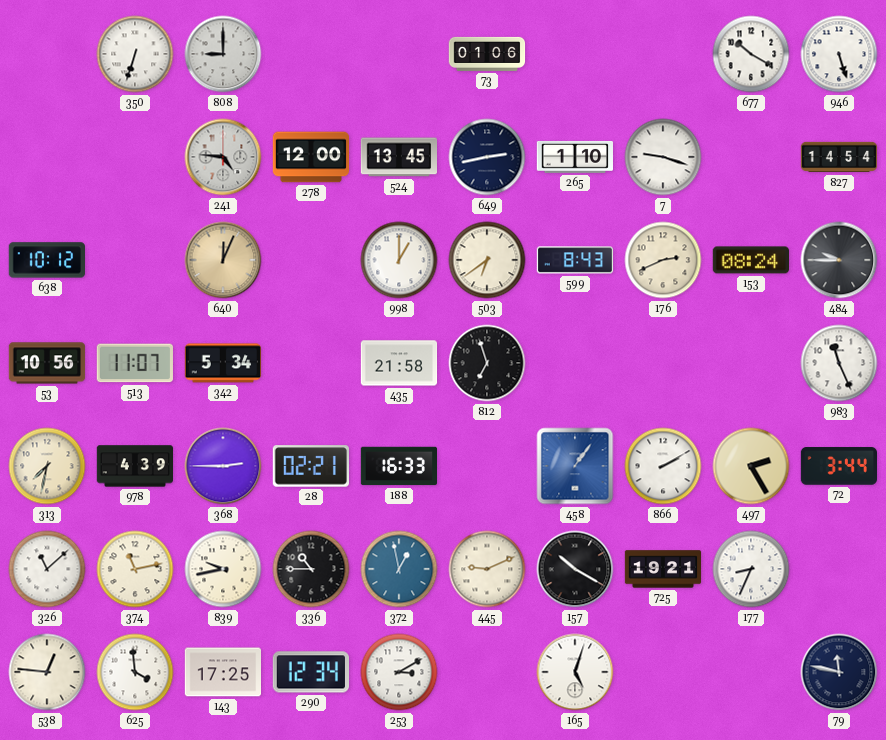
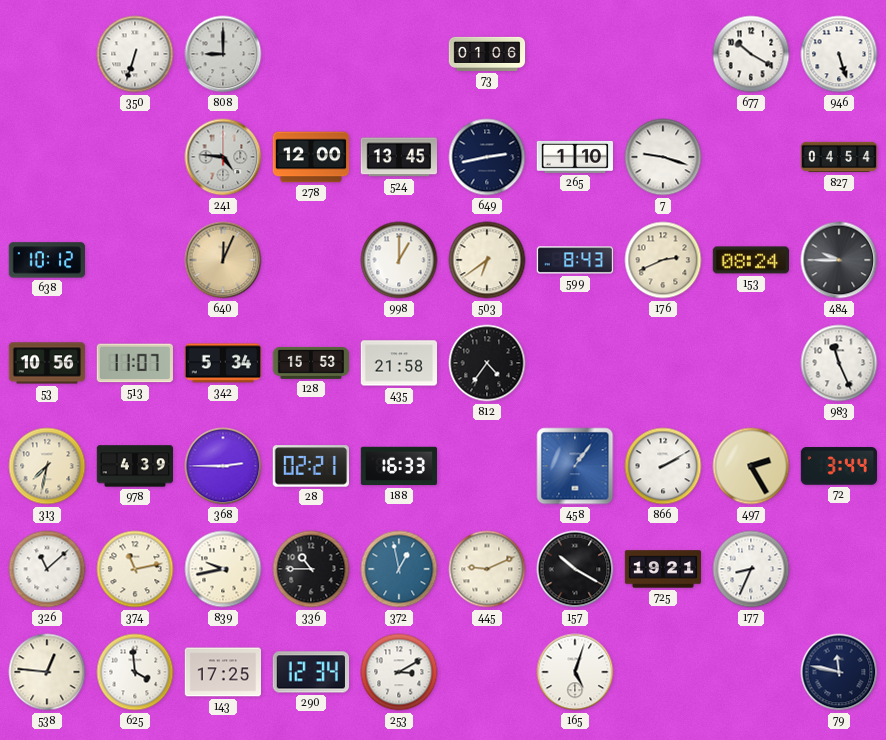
827: 14:54 -> 04:54 (839, 157)
128: none -> 15:53 (311, 363)
812: 6:57 -> 4:36 (487, 363)
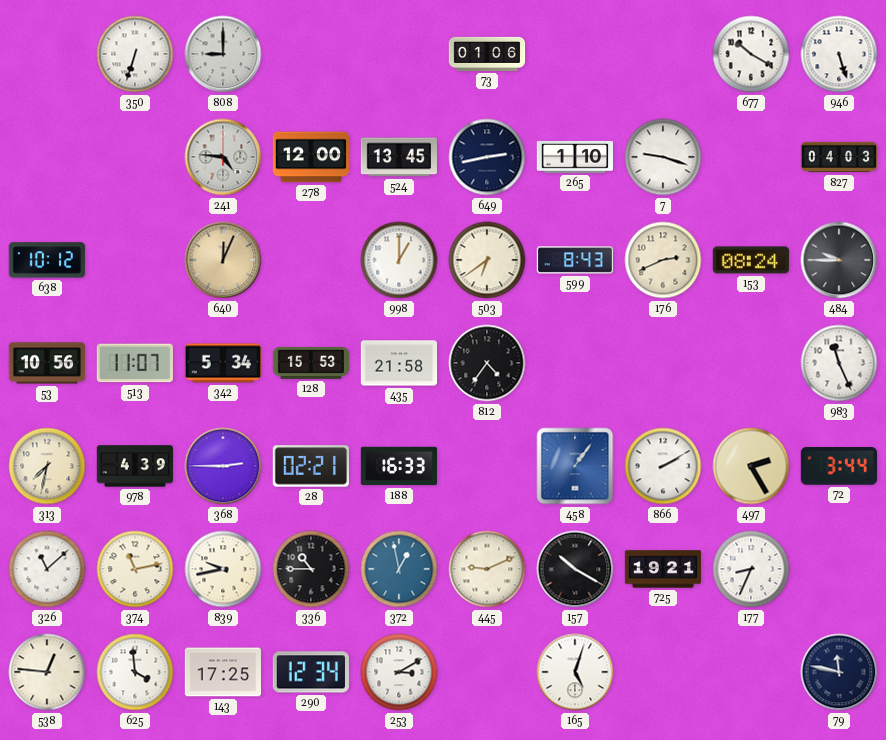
827: 04:54 -> 04:03 (839, 157)
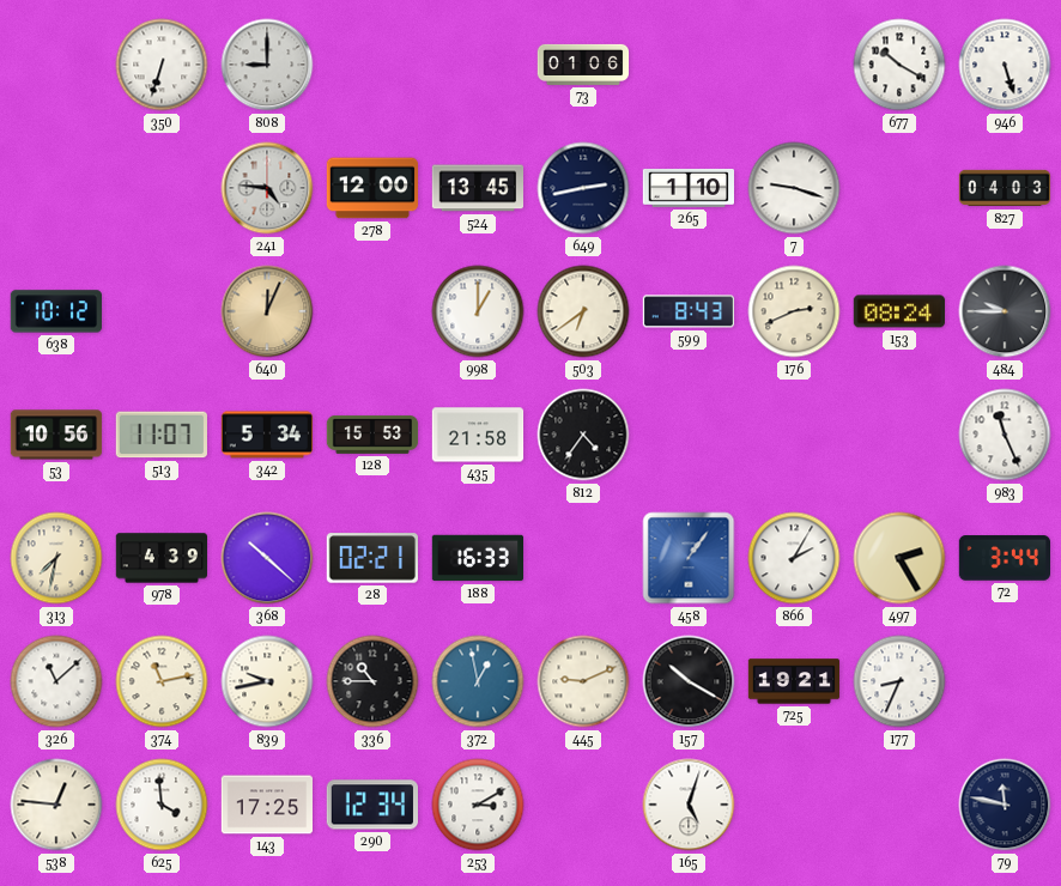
368: 2:45 -> 10:22 (267, 558)
866: 2:10 -> 2:05 (794, 558)
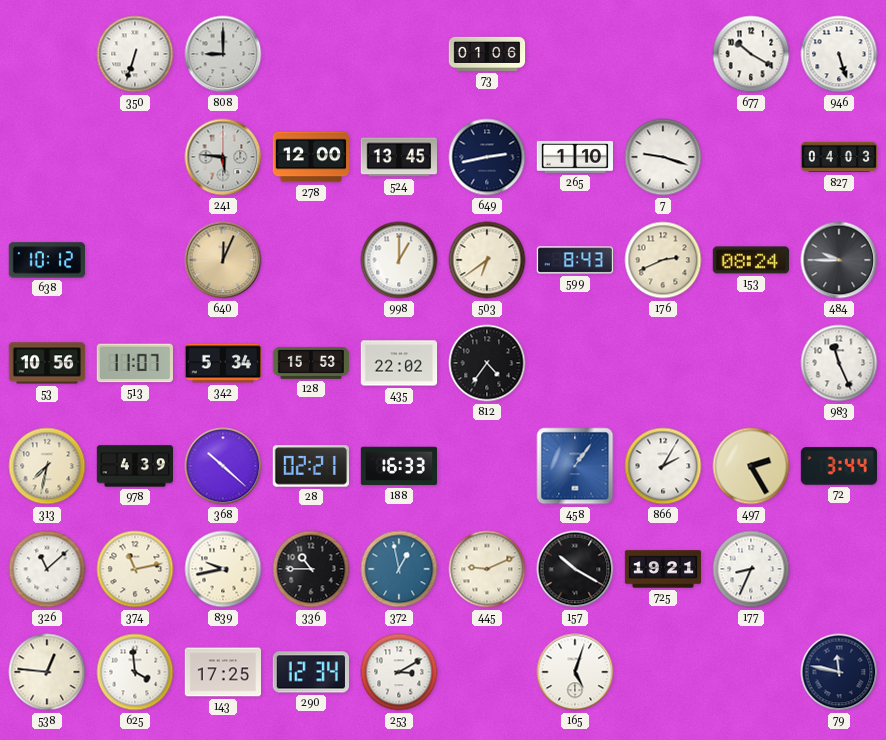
241: 4:46 -> 5:46 (223, 157)
435: 21:58 -> 22:02 (399, 363)
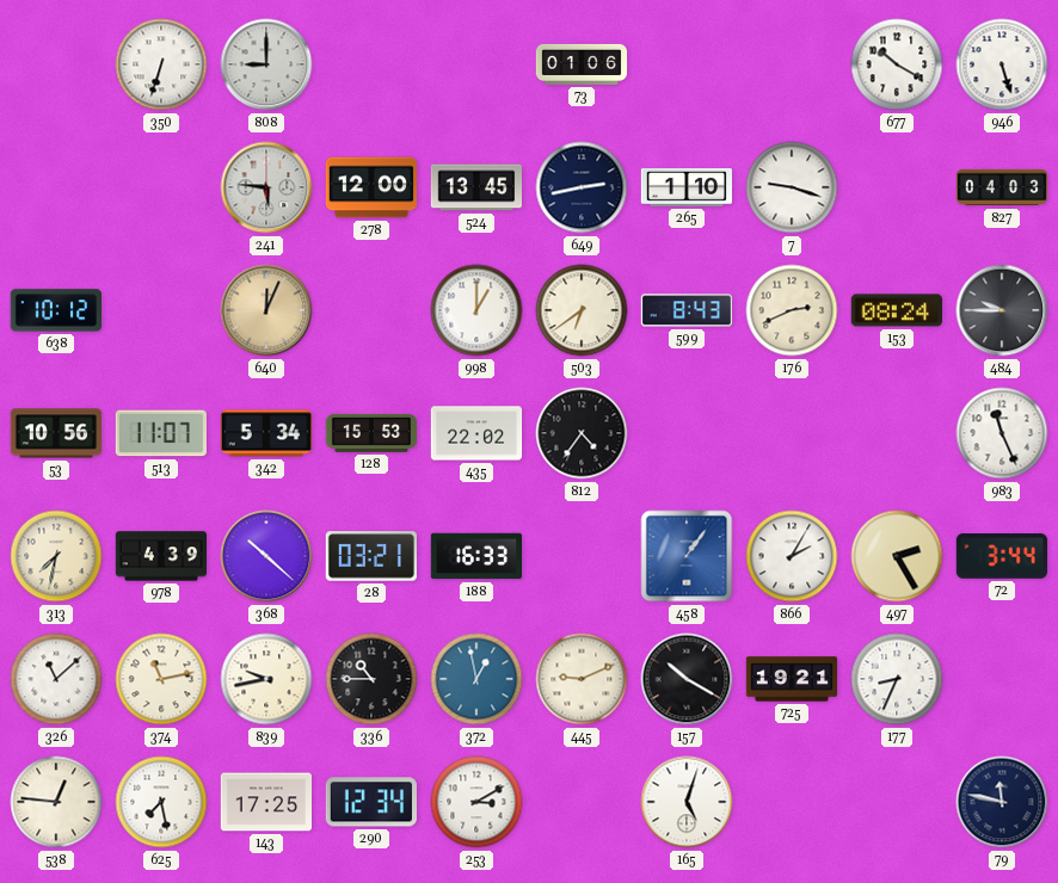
28: 02:21 -> 03:21 (370, 556)
625: 3:59 -> 7:28 (161, 802)
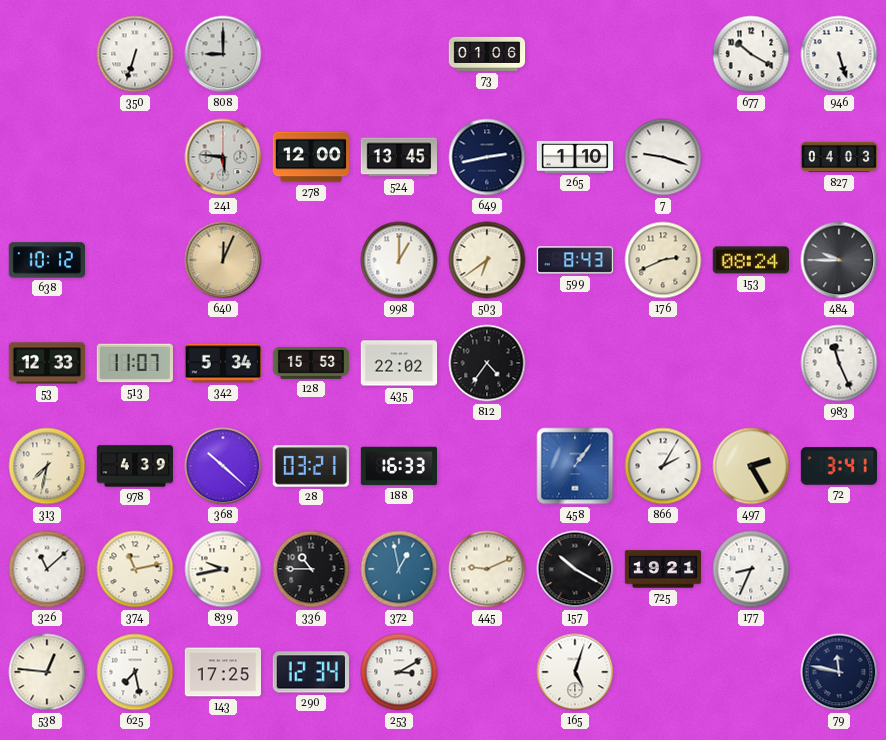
53: 10:56 -> 12:33 (47, 363)
72: 3:44 -> 3:41 (838, 466)
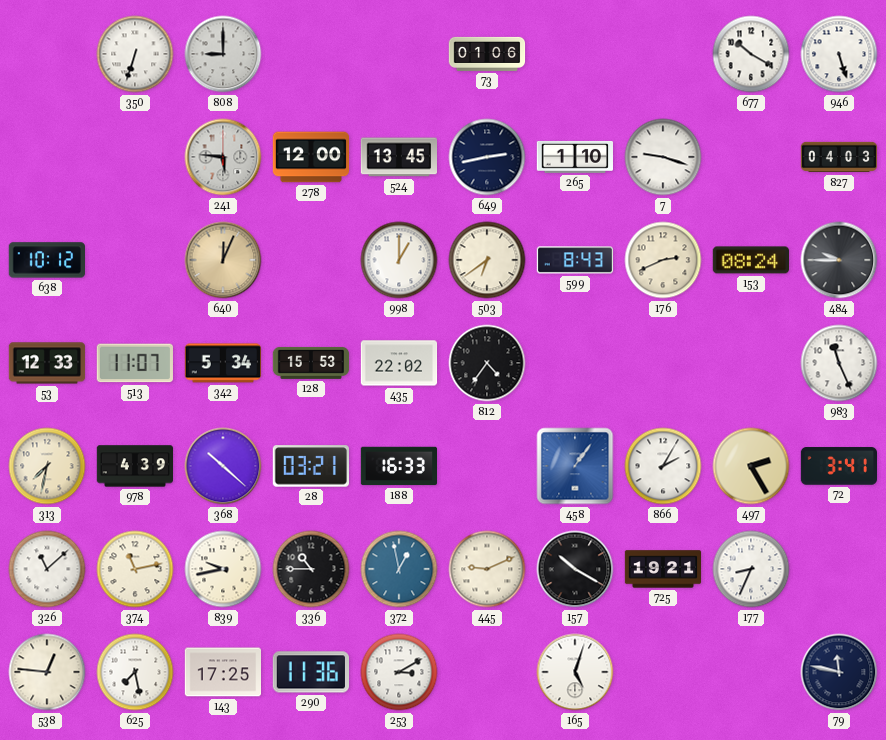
290: 12:34 -> 11:36 (310, 672)
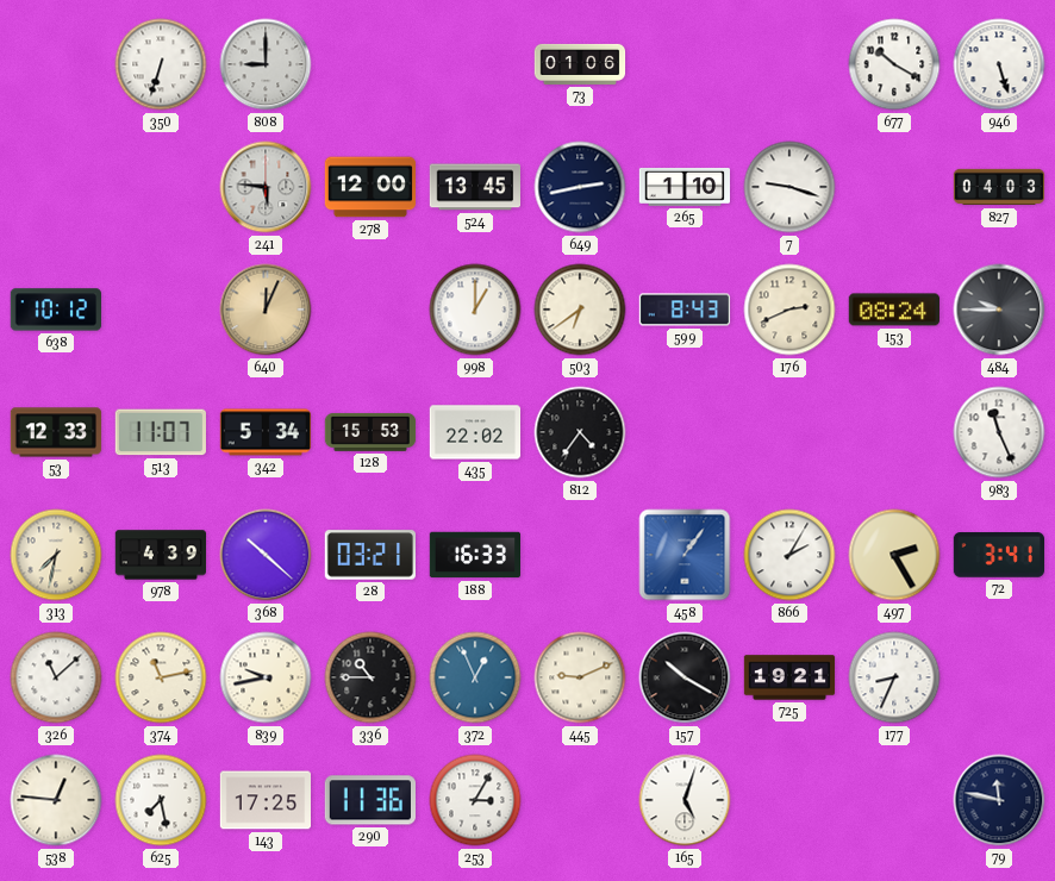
372: 12:58 -> 12:56 (475, 677)
253: 3:10 -> 3:05 (475, 800)
